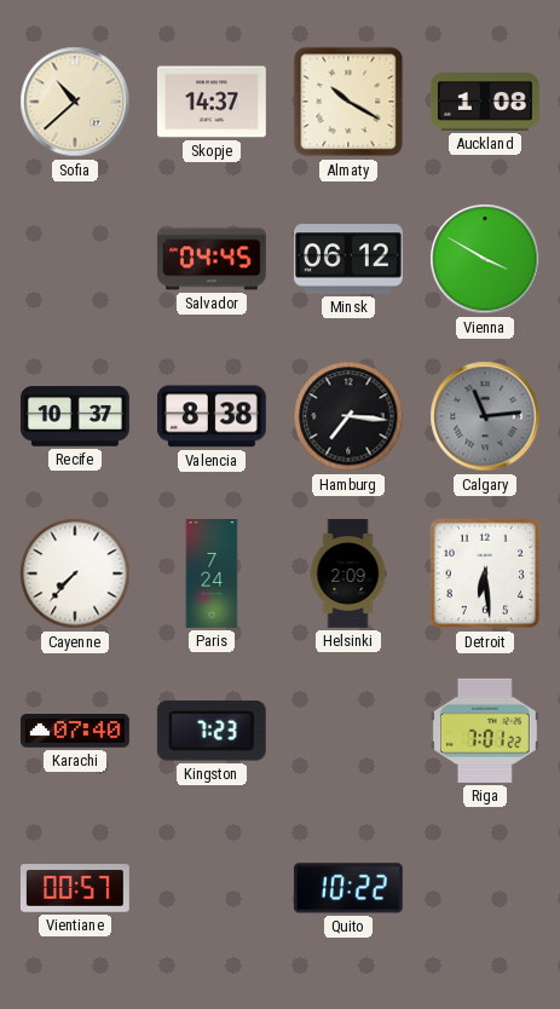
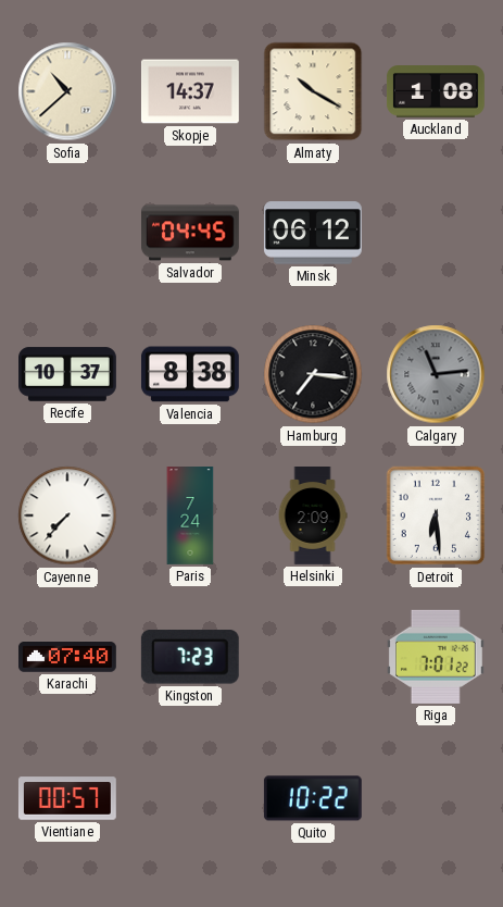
Vienna: 3:50 -> none (485, 259)
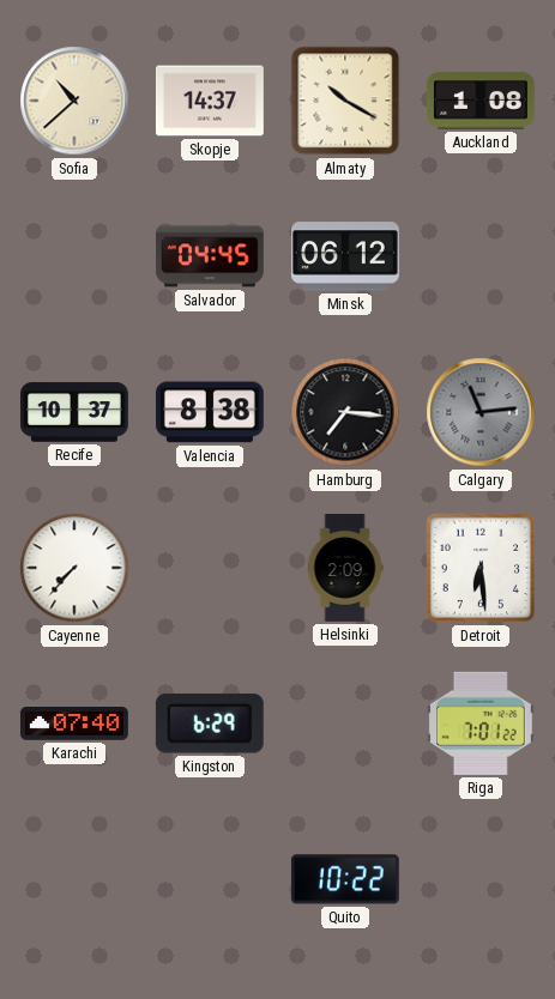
Paris: 7:24 -> none (190, 517)
Kingston: 7:23 -> 6:29 (210, 723)
Vientiane: 00:57 -> none (67, 798)
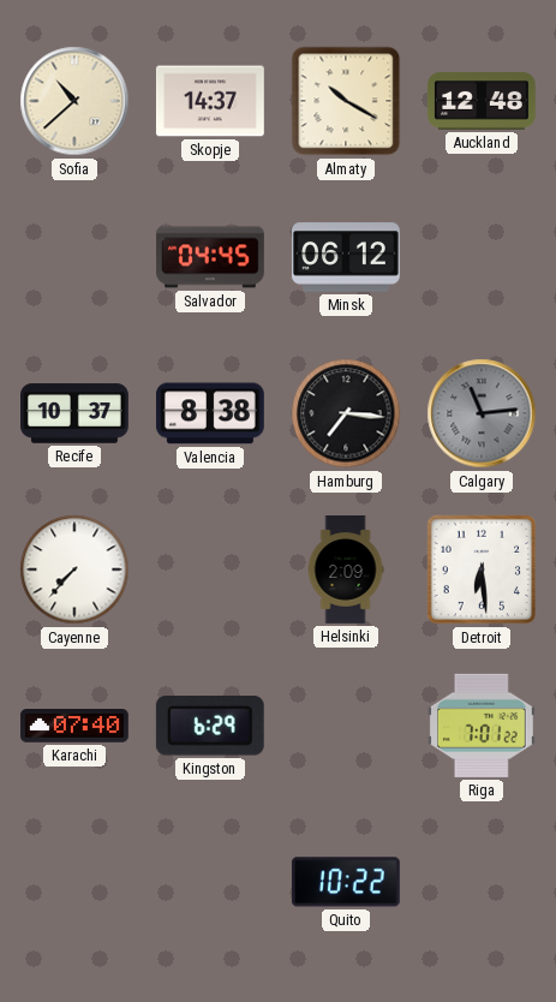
Auckland: 1:08 -> 12:48 (482, 101)
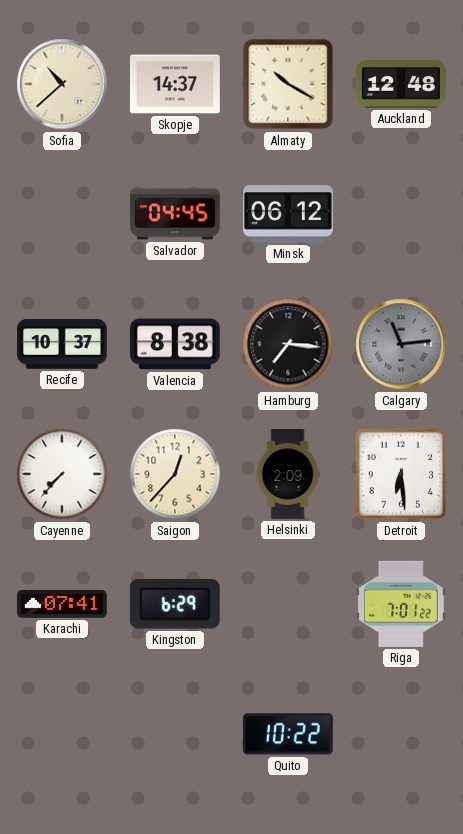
Saigon: none -> 12:37 (175, 474)
Karachi: 07:40 -> 07:41 (62, 604)
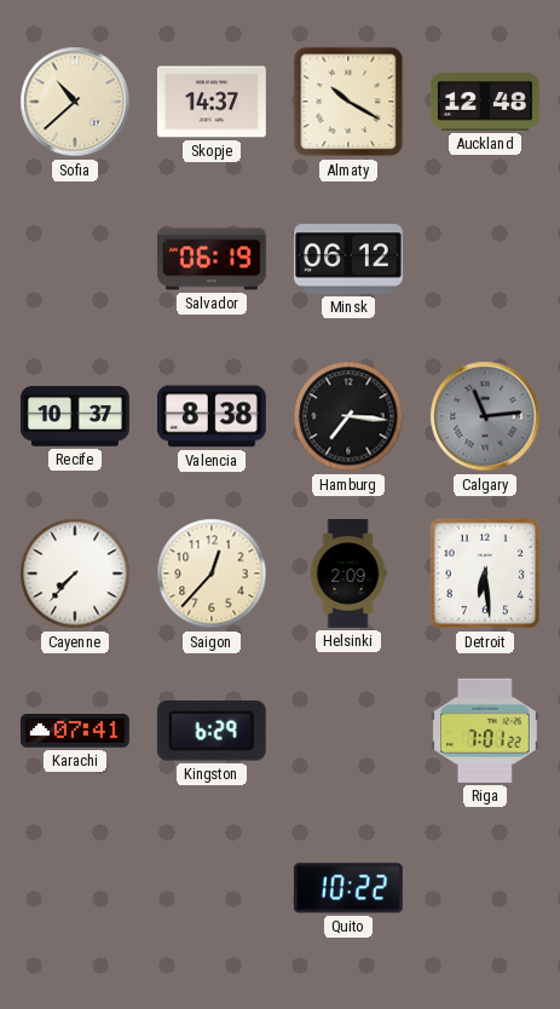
Salvador: 04:45 -> 06:19 (213, 259)
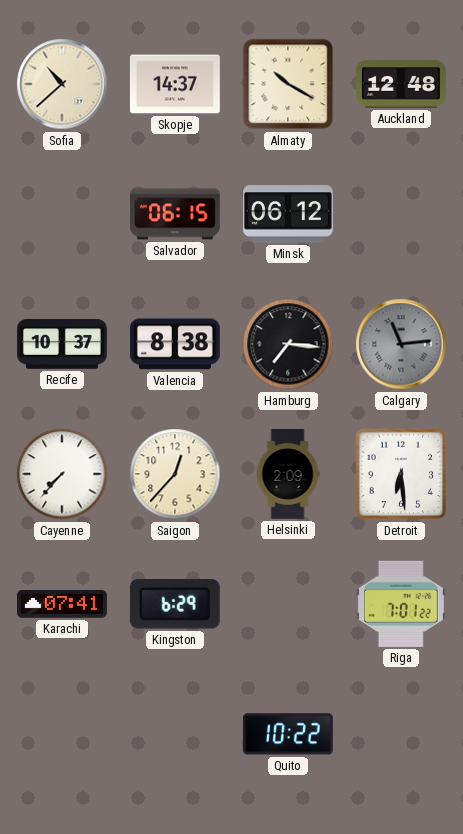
Salvador: 06:19 -> 06:15 (176, 214)
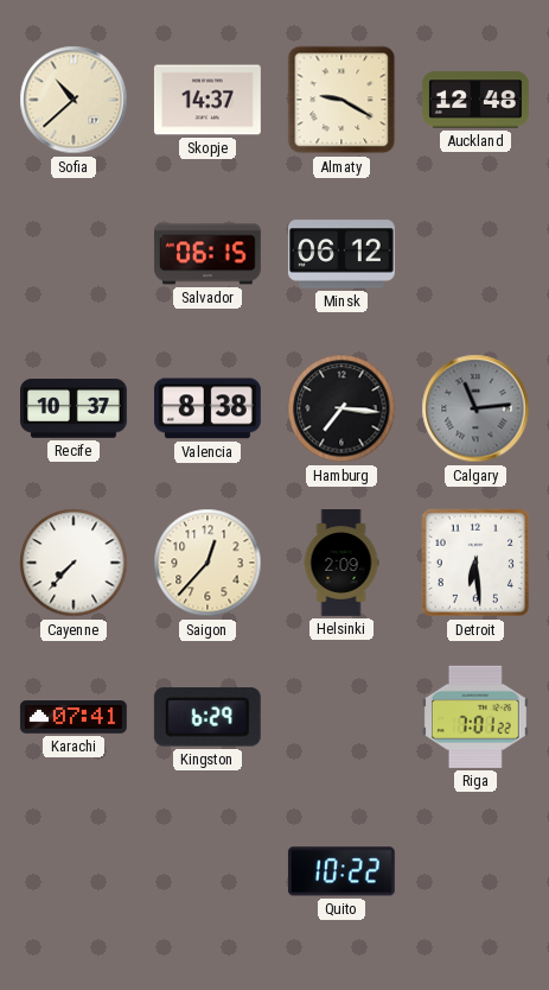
Almaty: 10:20 -> 9:20 (341, 100)
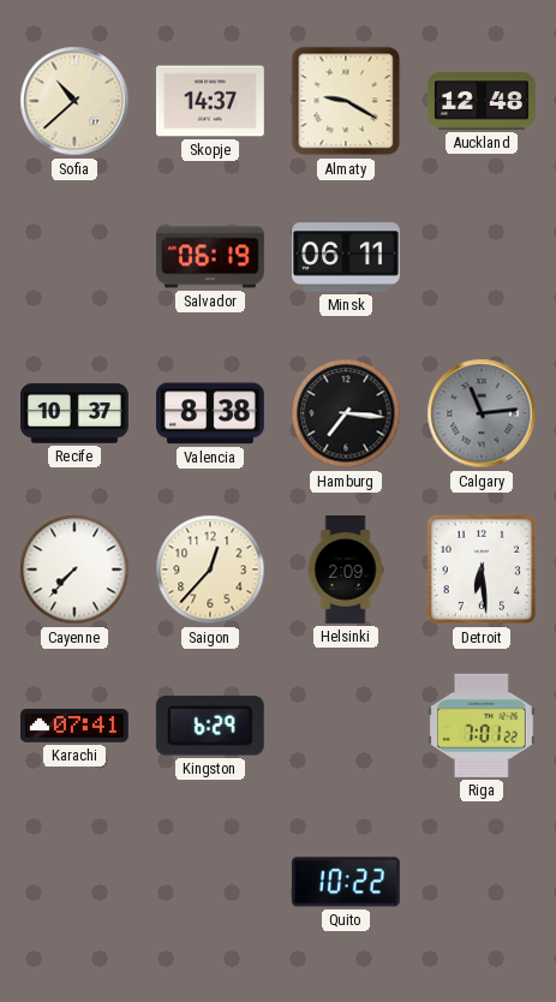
Salvador: 06:15 -> 06:19 (211, 257)
Minsk: 06:12 -> 06:11 (346, 257)
